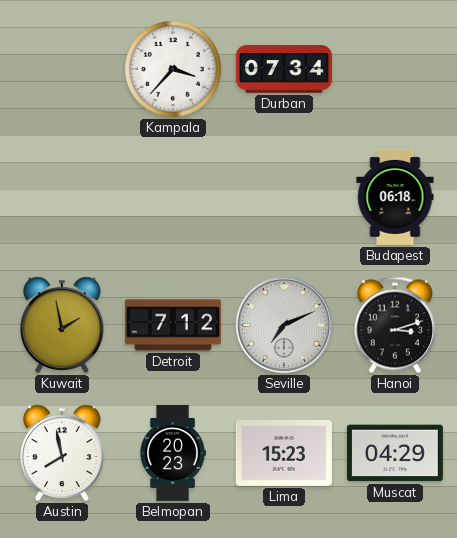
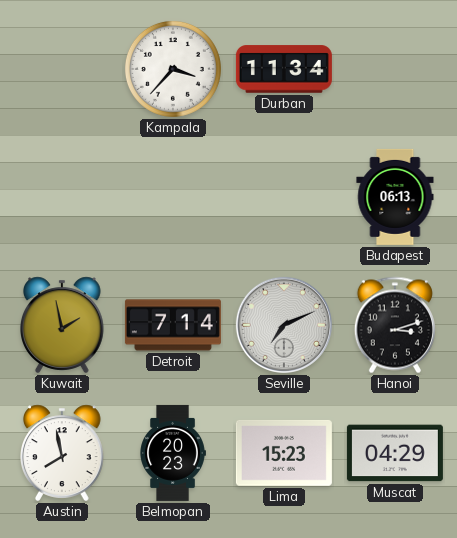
Durban: 07:34 -> 11:34 (284, 69)
Budapest: 06:18 -> 06:13 (395, 197)
Detroit: 7:12 -> 7:14 (173, 325)
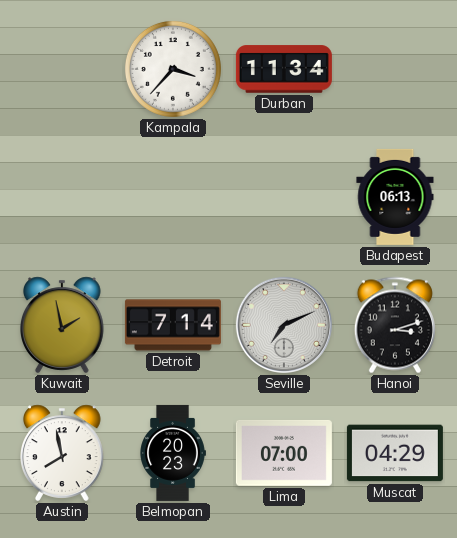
Lima: 15:23 -> 07:00 (284, 453)
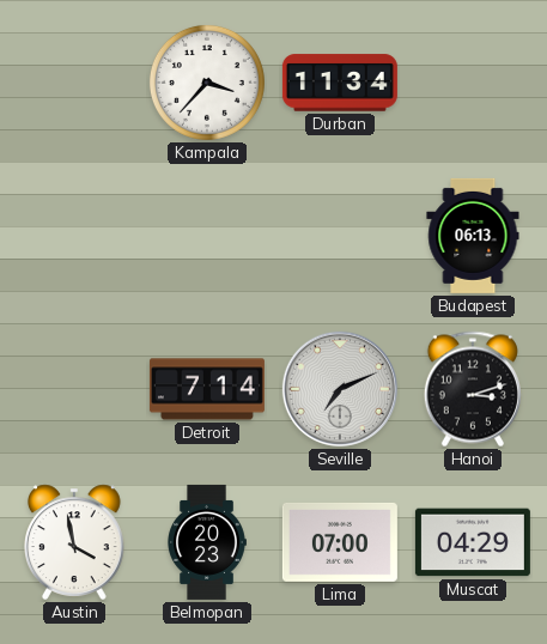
Kuwait: 1:58 -> none (63, 325)
Austin: 7:58 -> 3:58 (75, 542)
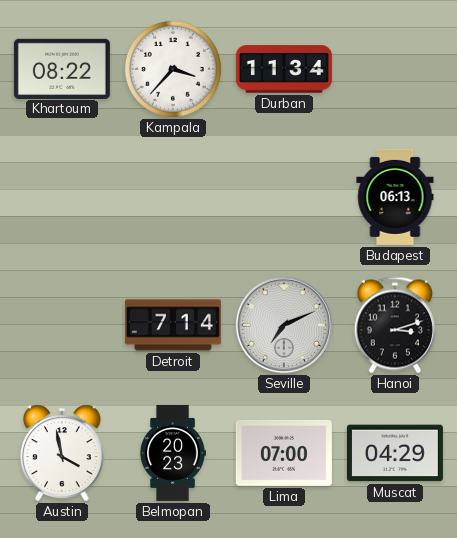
Khartoum: none -> 08:22 (62, 68)
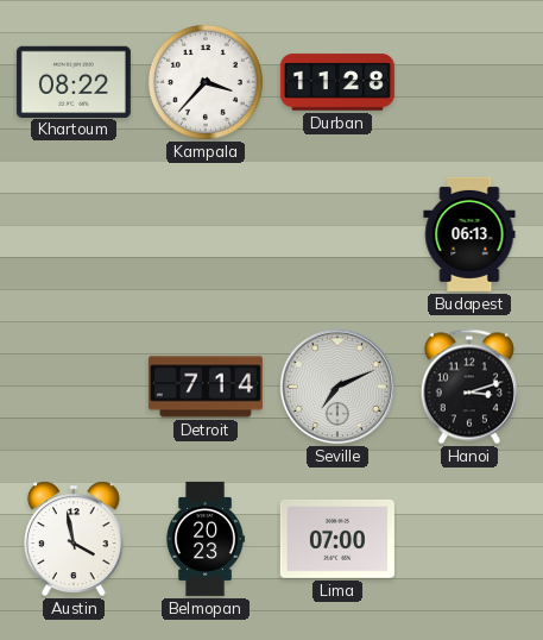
Durban: 11:34 -> 11:28 (337, 82)
Muscat: 04:29 -> none (395, 453)
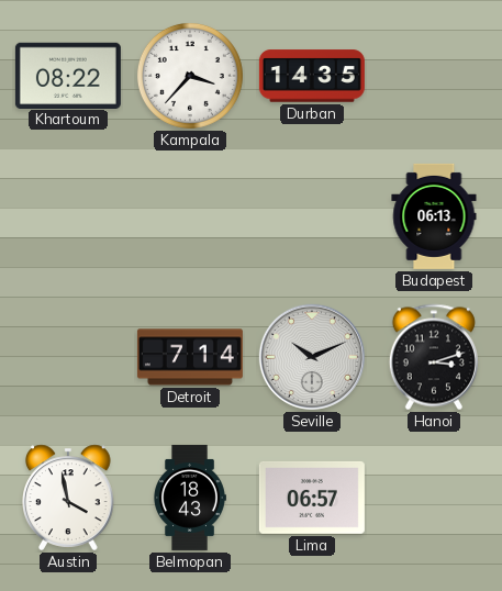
Durban: 11:28 -> 14:35 (312, 76)
Seville: 7:11 -> 10:11 (312, 357)
Belmopan: 20:23 -> 18:43 (190, 498)
Lima: 07:00 -> 06:57 (312, 498)
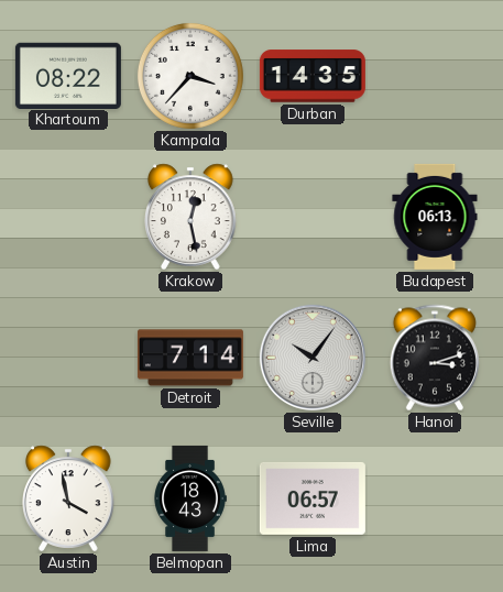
Krakow: none -> 12:28 (192, 217)
Seville: 10:11 -> 10:06 (313, 358)
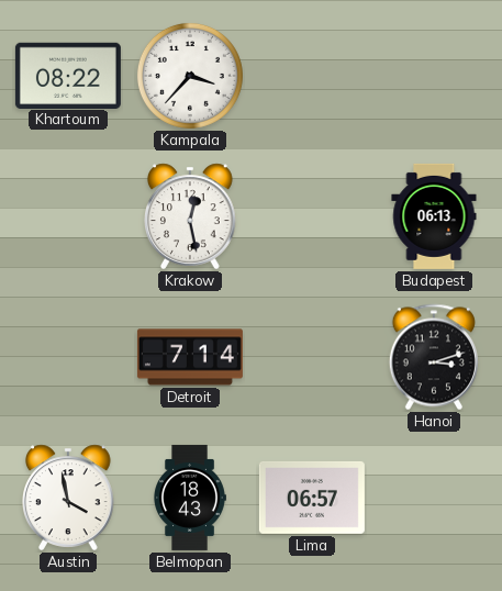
Durban: 14:35 -> none (313, 76)
Seville: 10:06 -> none (313, 358)
